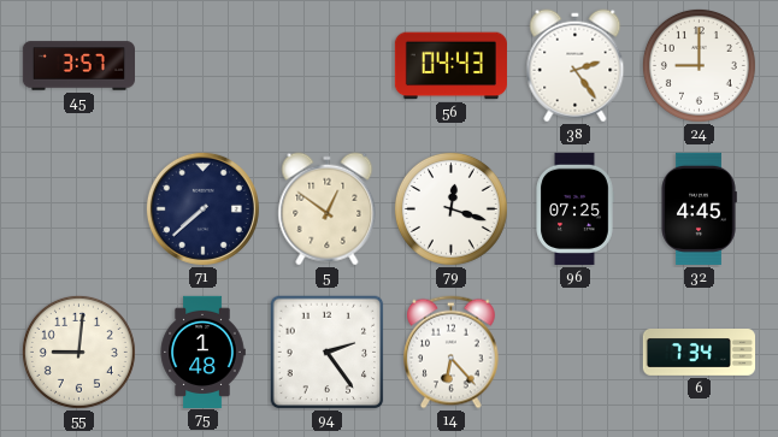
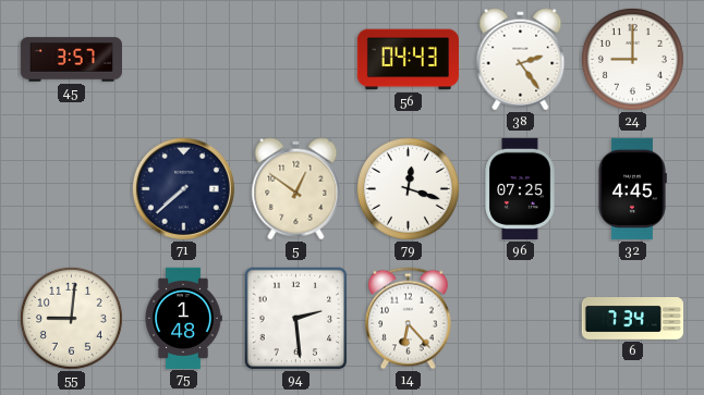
94: 2:24 -> 2:29 (296, 319)
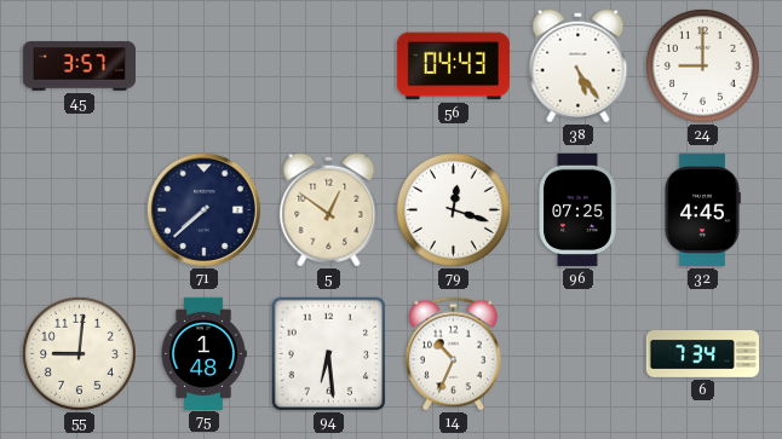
38: 2:24 -> 5:24 (579, 67)
94: 2:29 -> 6:29 (329, 354)
14: 6:23 -> 10:34 (454, 354)
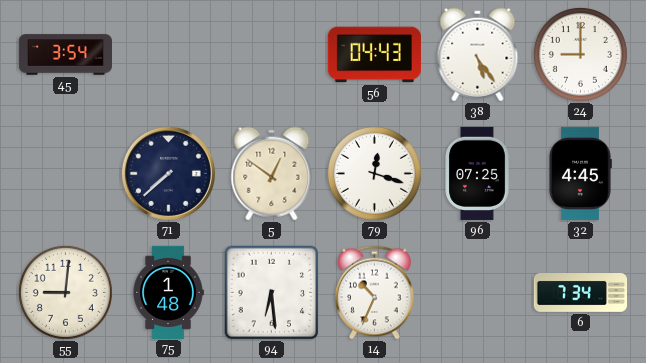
45: 3:57 -> 3:54 (65, 55)
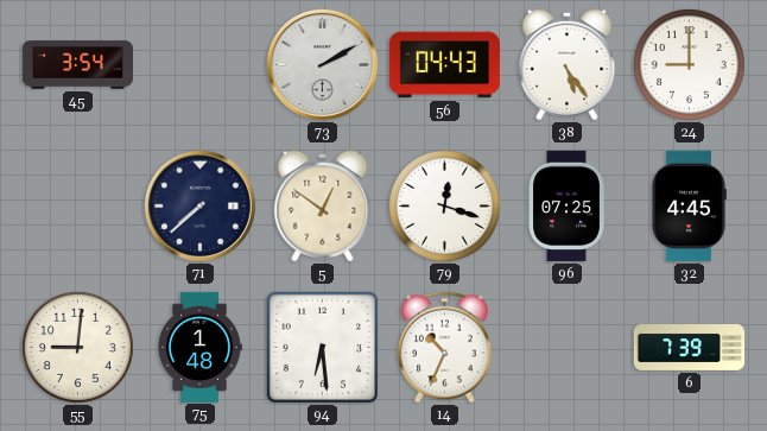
73: none -> 2:10 (322, 64)
6: 7:34 -> 7:39 (689, 348)
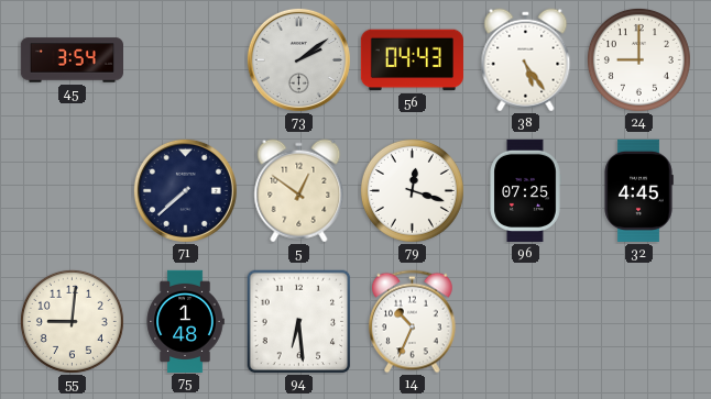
73: 2:10 -> 2:09 (298, 59)
6: 7:39 -> none (689, 348)
